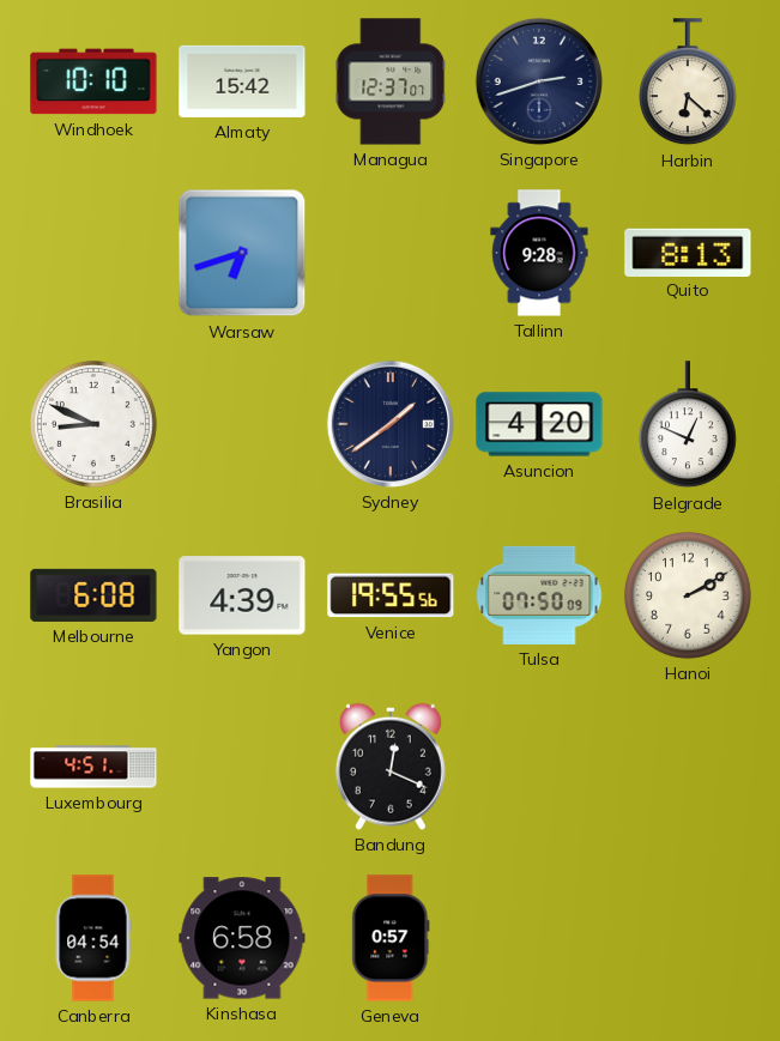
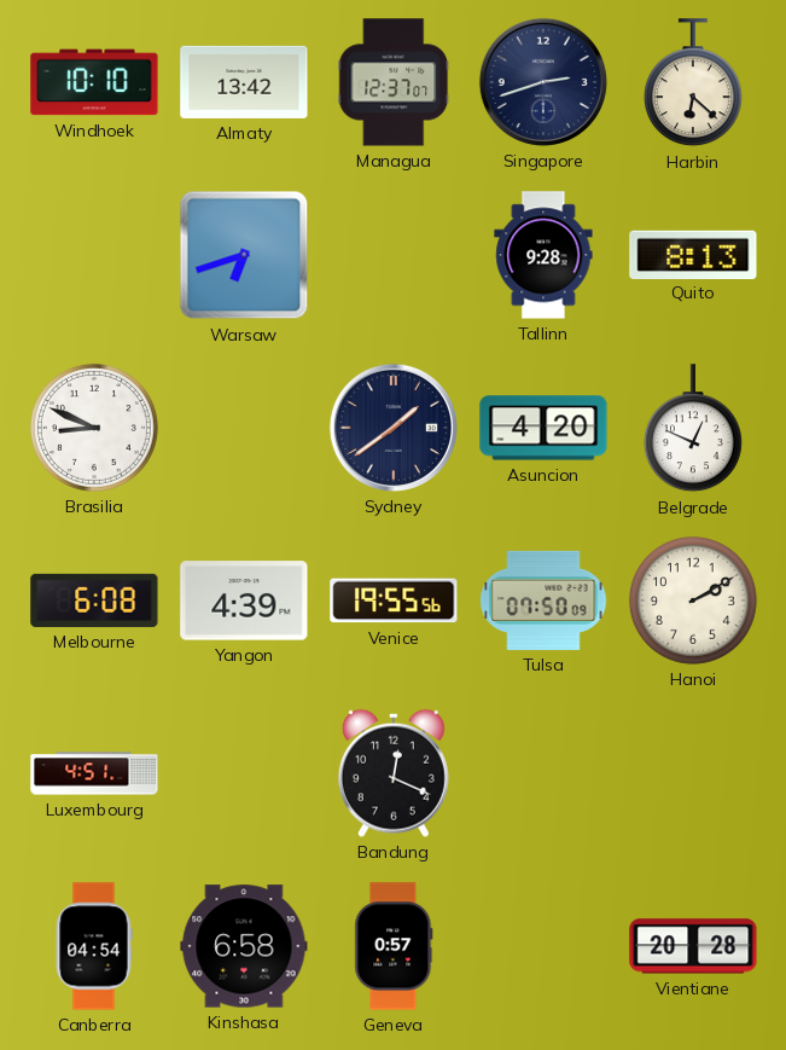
Almaty: 15:42 -> 13:42 (244, 82)
Vientiane: none -> 20:28 (693, 946)
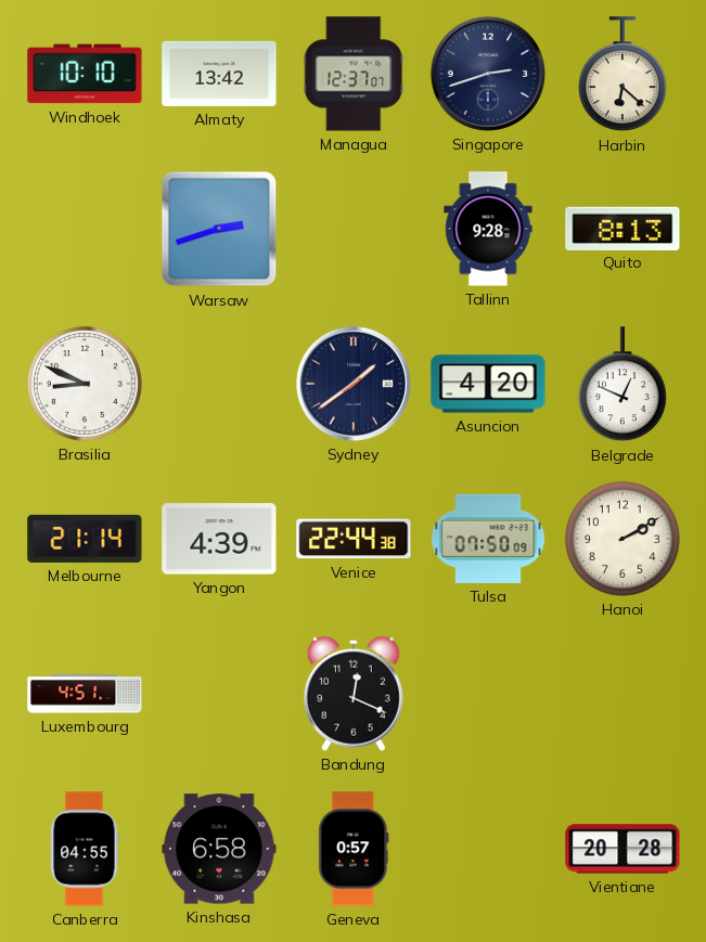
Warsaw: 6:42 -> 2:42 (219, 229)
Melbourne: 6:08 -> 21:14 (85, 539)
Venice: 19:55 -> 22:44 (354, 539)
Canberra: 04:54 -> 04:55 (85, 849)
